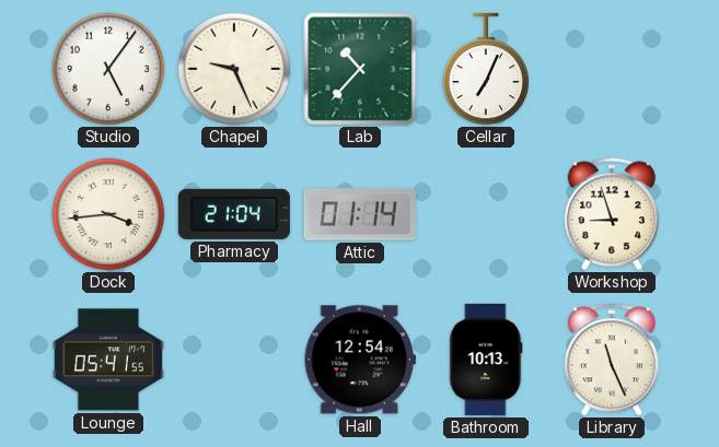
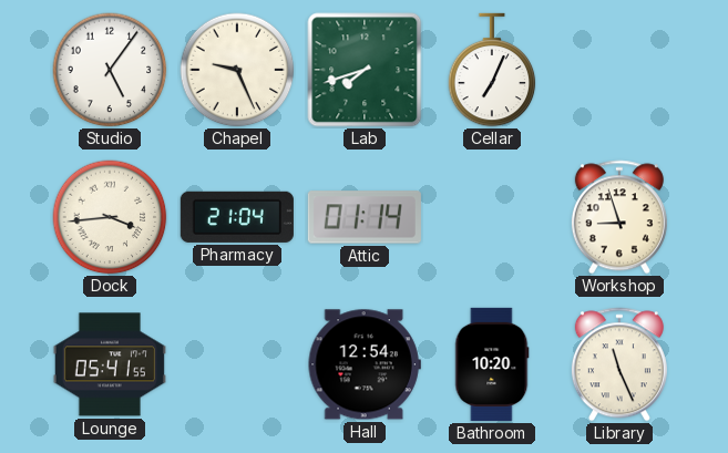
Lab: 10:37 -> 7:42 (365, 70)
Bathroom: 10:13 -> 10:20 (492, 364)
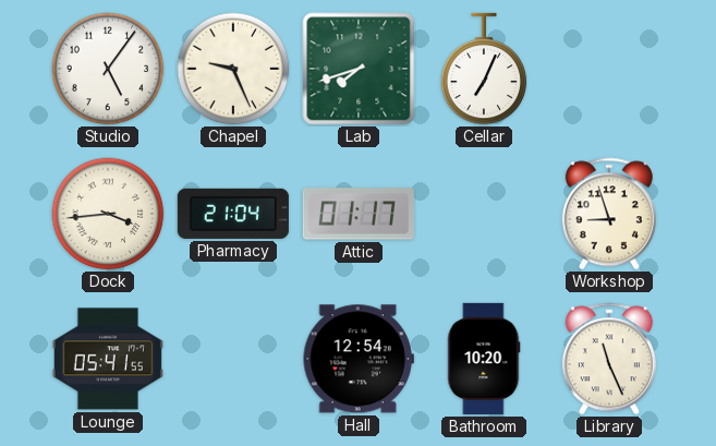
Attic: 01:14 -> 01:17 (359, 214)
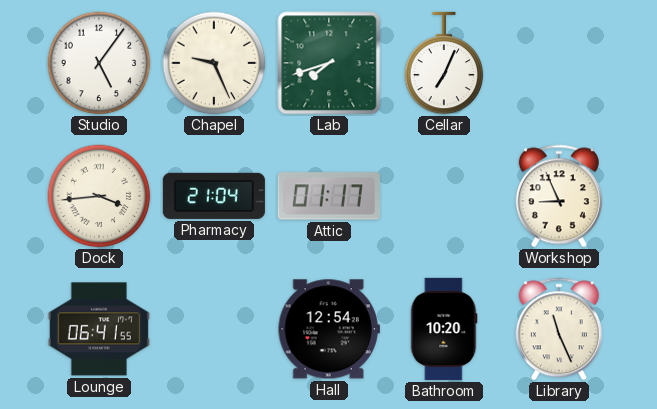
Workshop: 8:57 -> 8:56 (559, 196)
Lounge: 05:41 -> 06:41 (99, 329)
